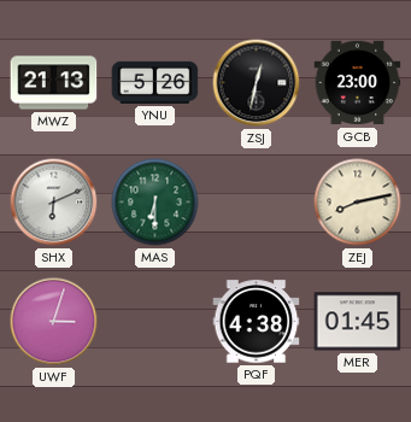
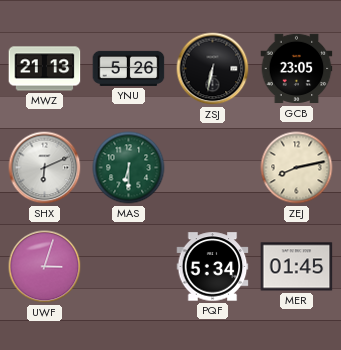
ZSJ: 12:32 -> 6:32 (213, 69)
GCB: 23:00 -> 23:05 (297, 69)
PQF: 4:38 -> 5:34 (213, 267)
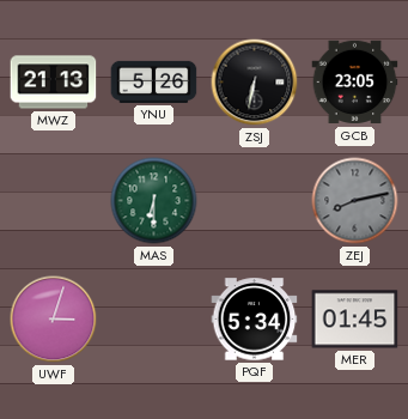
SHX: 6:11 -> none (45, 168)
ZEJ dial: cream -> grey (355, 201)
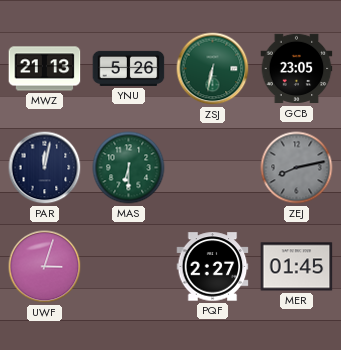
ZSJ dial: black -> green (213, 69)
PAR: none -> 12:02 (45, 168)
PQF: 5:34 -> 2:27 (213, 267)
